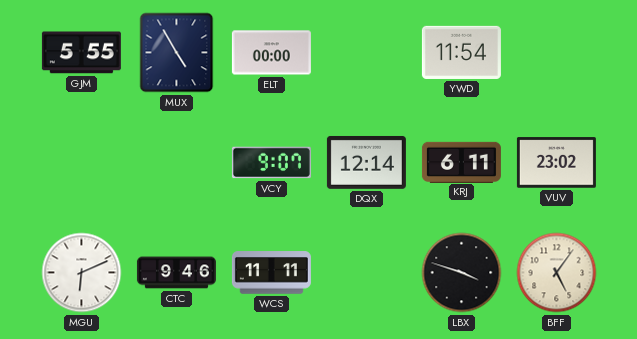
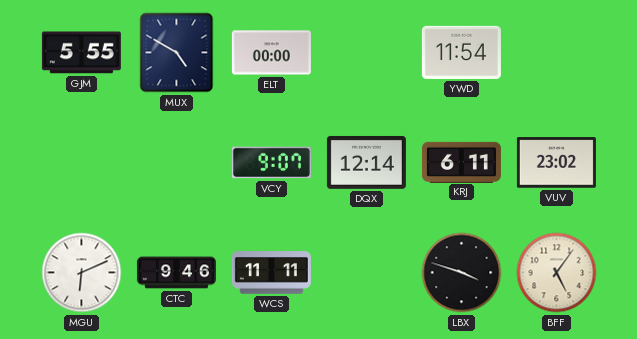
MUX: 4:55 -> 4:50 (177, 53)
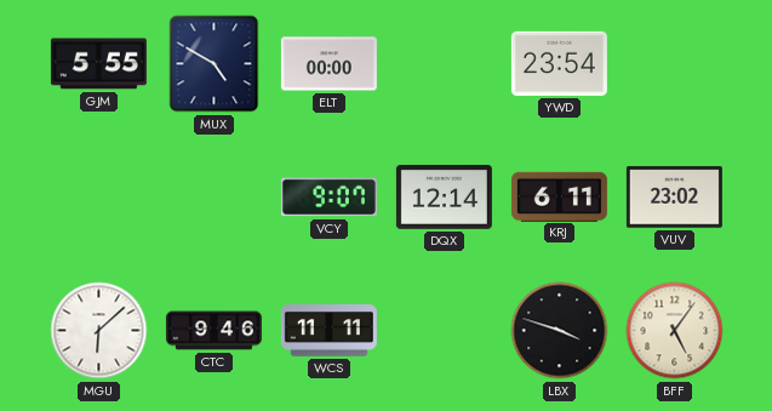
YWD: 11:54 -> 23:54 (559, 63)
MGU: 6:11 -> 6:08 (99, 331)
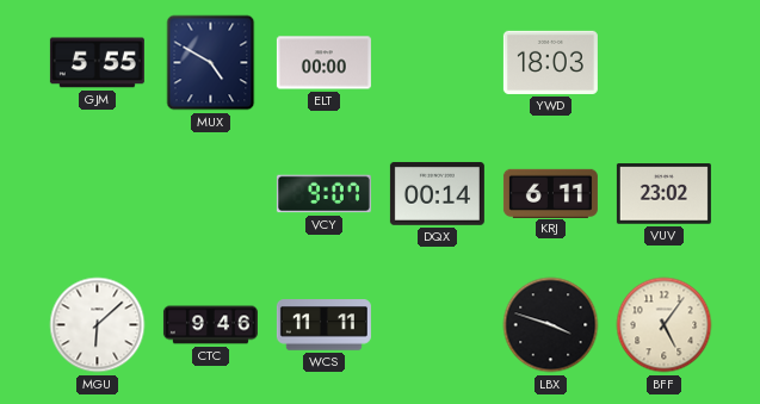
YWD: 23:54 -> 18:03 (550, 62)
DQX: 12:14 -> 00:14 (437, 193)
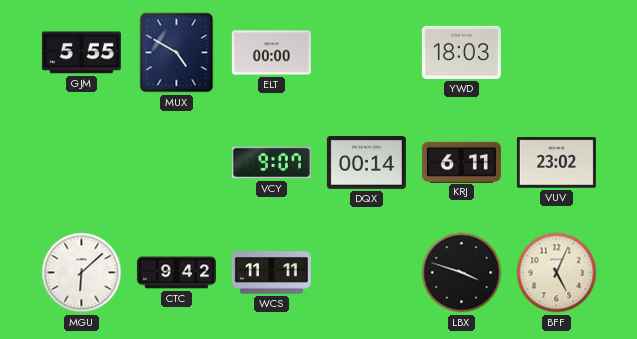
CTC: 9:46 -> 9:42 (176, 273)
BFF: 5:06 -> 5:04 (557, 273)
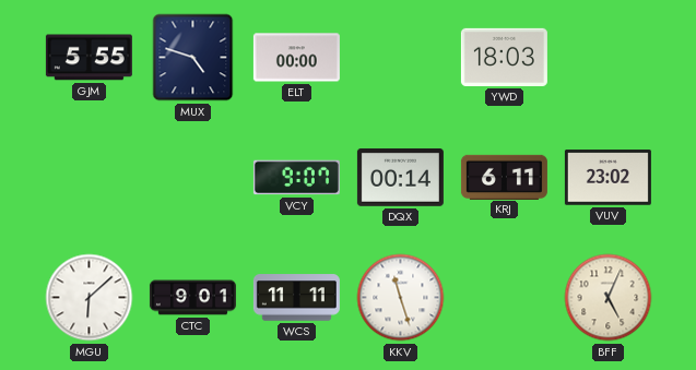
MUX: 4:50 -> 4:48 (193, 58)
CTC: 9:42 -> 9:01 (192, 298)
KKV: none -> 11:27 (401, 298)
LBX: 3:48 -> none (462, 273)
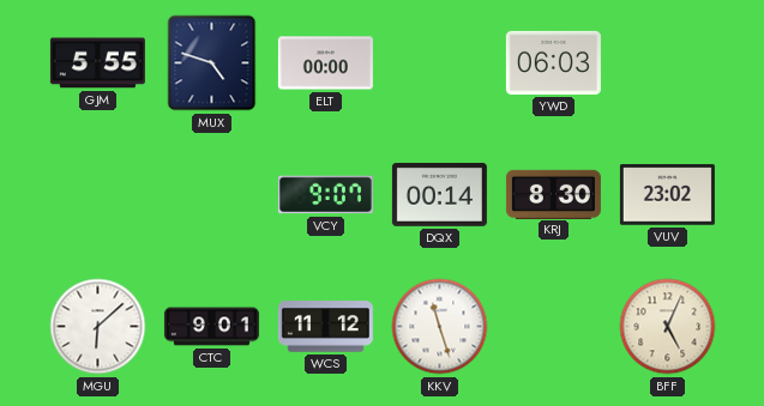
YWD: 18:03 -> 06:03 (553, 62)
KRJ: 6:11 -> 8:30 (553, 194)
WCS: 11:11 -> 11:12 (325, 327)
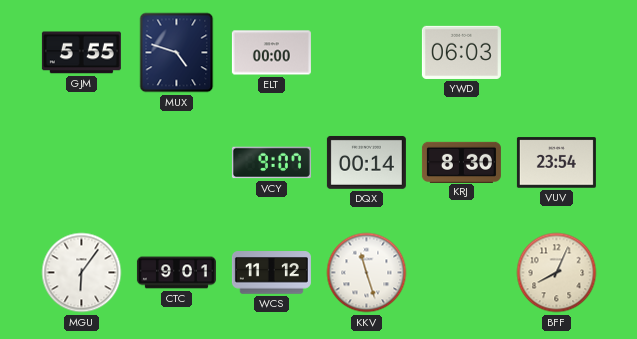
VUV: 23:02 -> 23:54 (556, 163)
MGU: 6:08 -> 6:06 (82, 273)
BFF: 5:04 -> 8:04 (557, 273)
